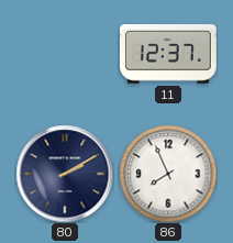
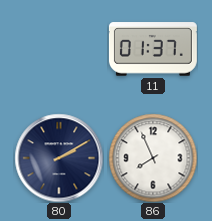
11: 12:37 -> 01:37 (153, 49)
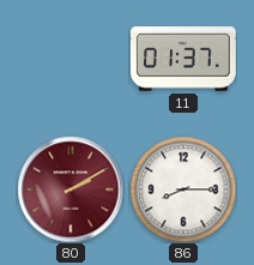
80 dial: navy -> burgundy (71, 189)
86: 7:56 -> 8:15 (183, 189)
